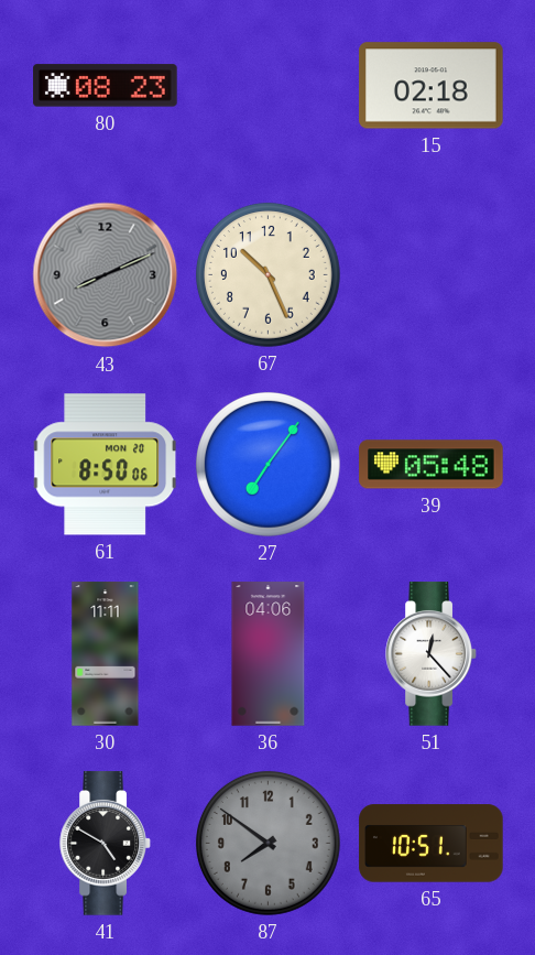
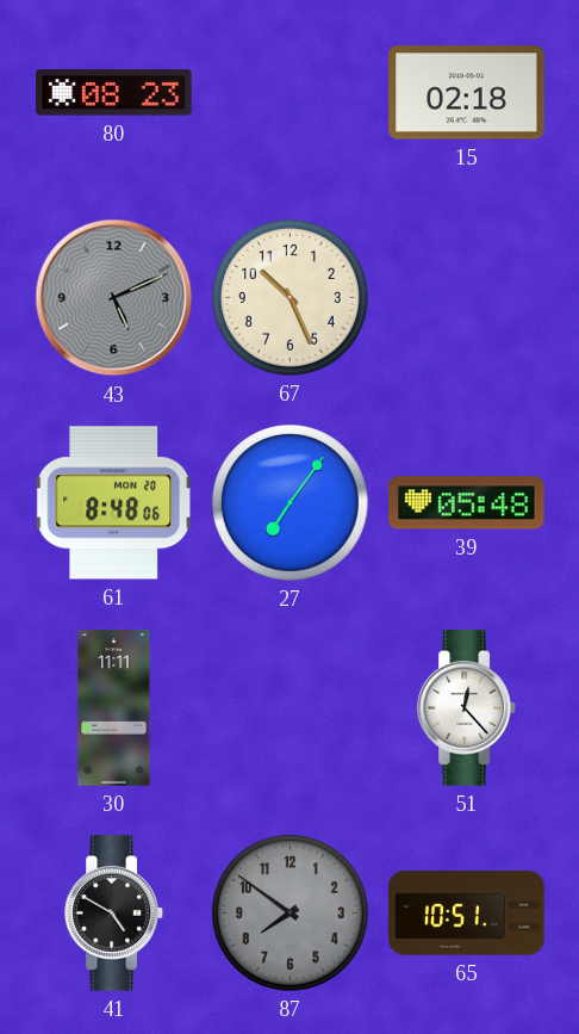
43: 8:11 -> 5:11 (114, 298)
61: 8:50 -> 8:48 (114, 503)
36: 04:06 -> none (269, 654)
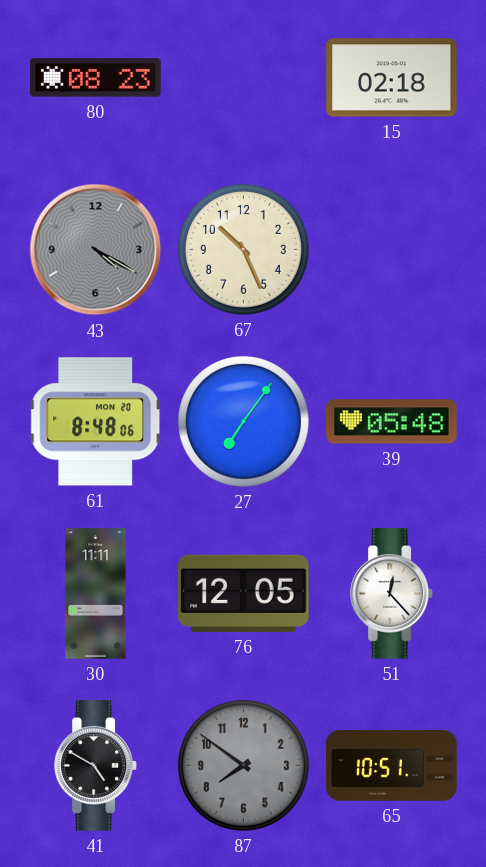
43: 5:11 -> 4:20 (96, 250)
76: none -> 12:05 (244, 593)
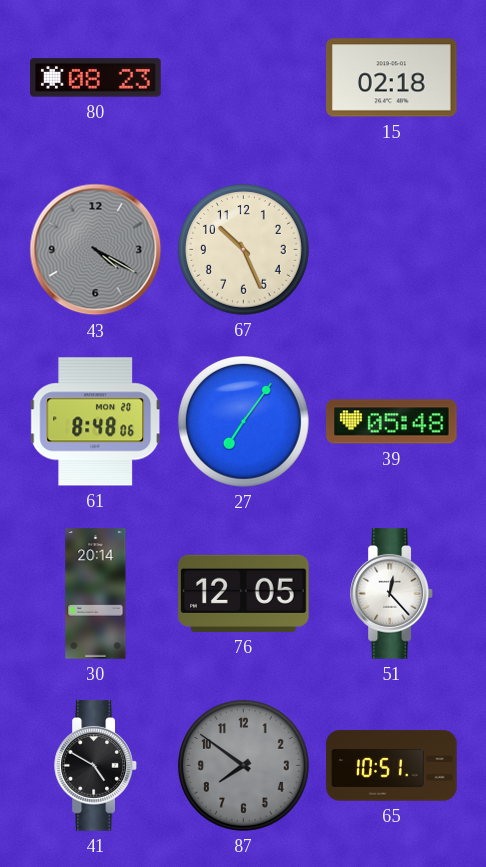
30: 11:11 -> 20:14 (96, 594)
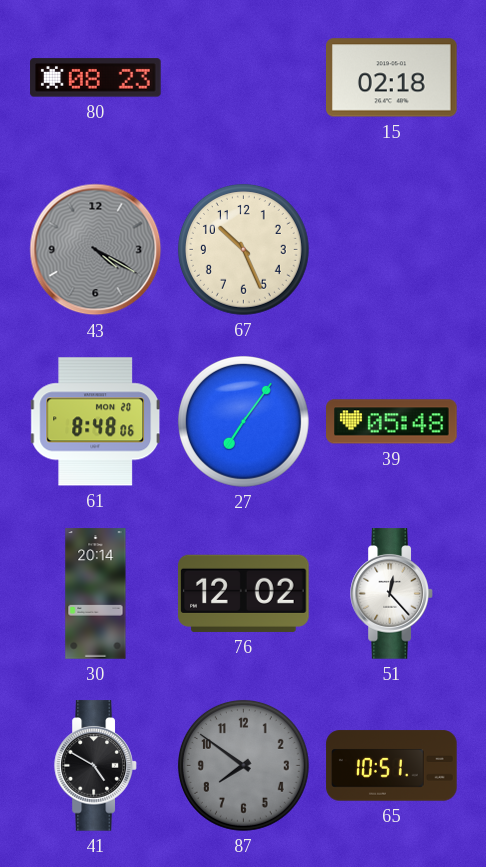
76: 12:05 -> 12:02 (244, 593)
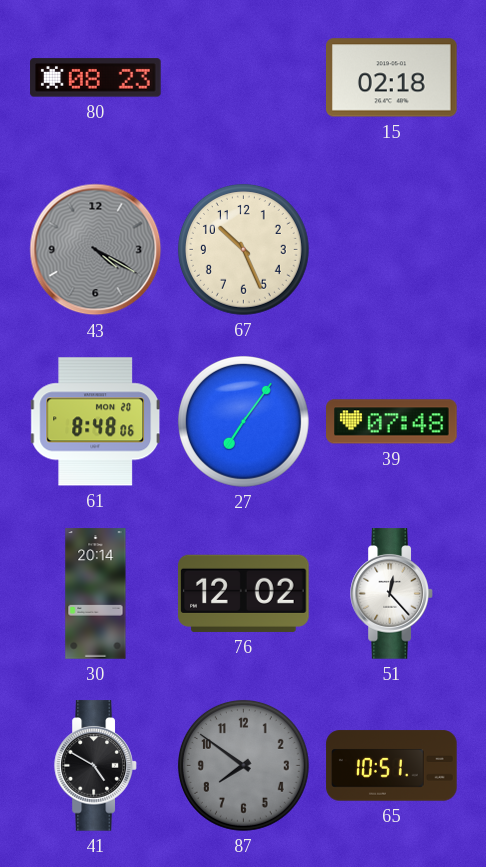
39: 05:48 -> 07:48 (392, 422)
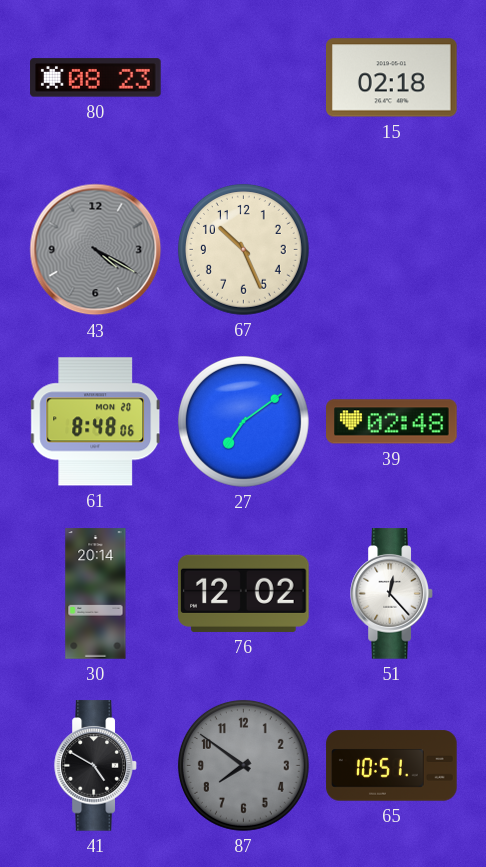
27: 7:06 -> 7:09 (243, 421)
39: 07:48 -> 02:48 (392, 422)
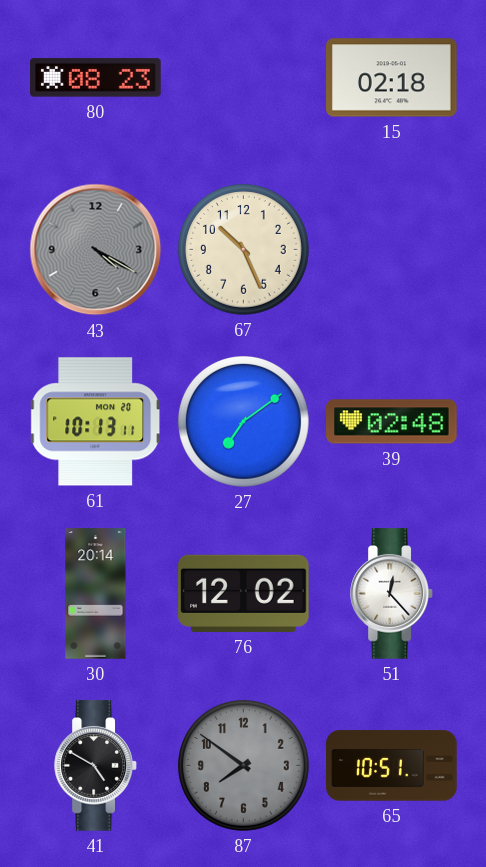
61: 8:48 -> 10:13 (96, 422)
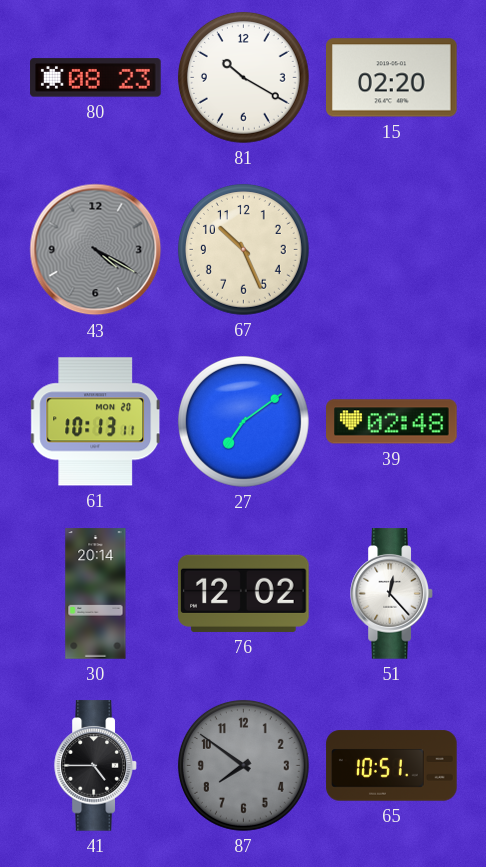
81: none -> 10:20 (243, 77)
15: 02:18 -> 02:20 (392, 78)
41: 4:50 -> 4:45 (96, 766)
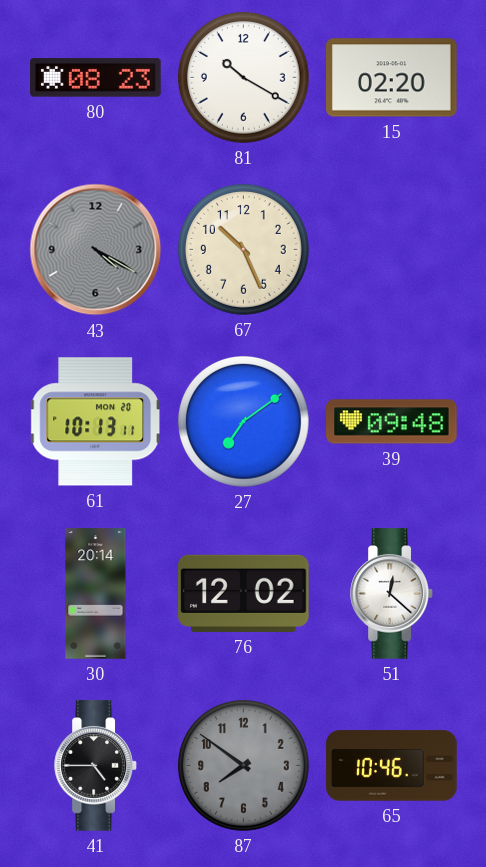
39: 02:48 -> 09:48 (392, 422)
51: 12:23 -> 12:22 (392, 594)
65: 10:51 -> 10:46 (392, 766)
